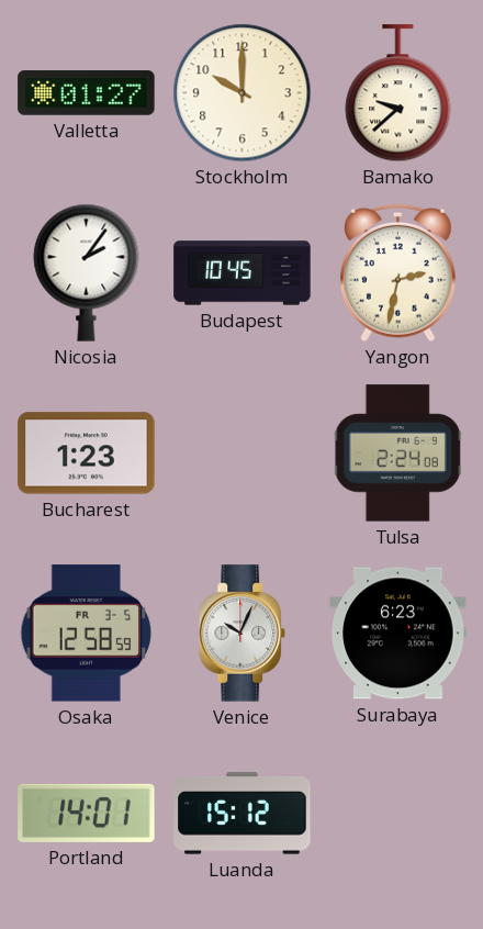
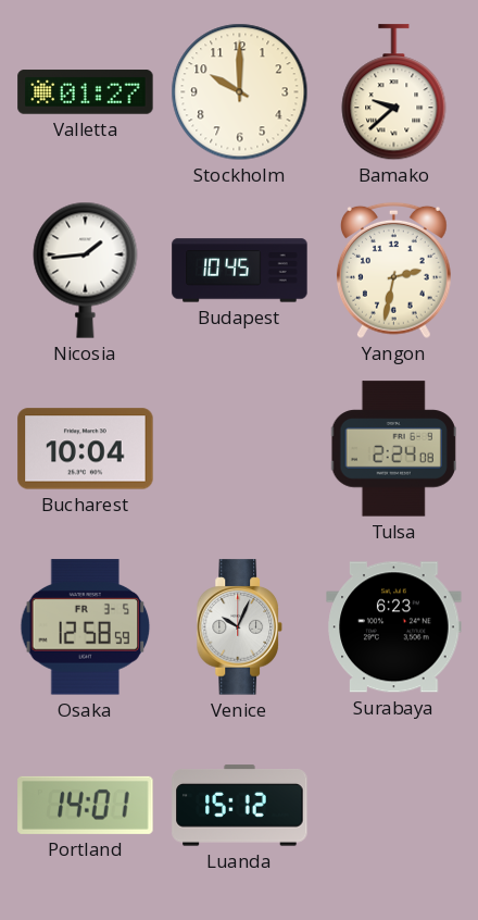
Nicosia: 2:06 -> 1:44 (86, 270)
Bucharest: 1:23 -> 10:04 (86, 449)
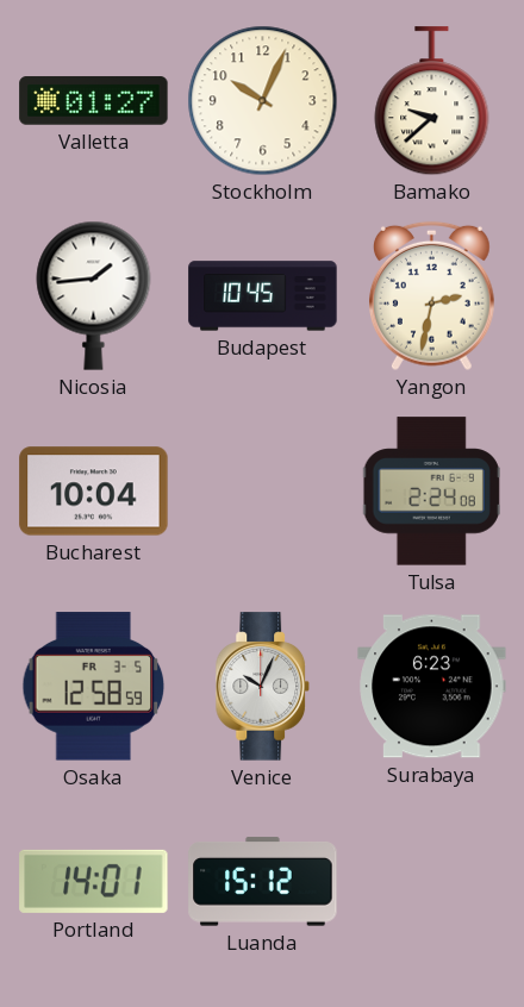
Stockholm: 10:00 -> 10:04 (263, 101)
